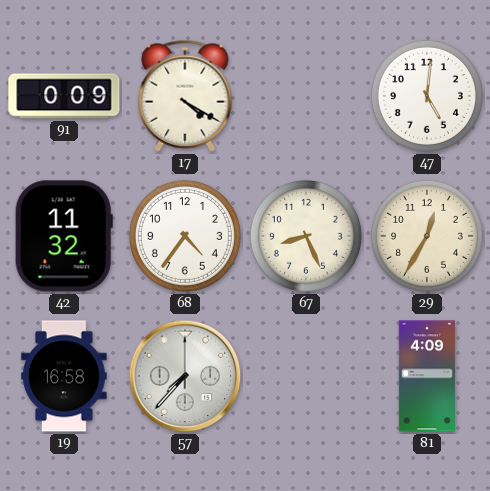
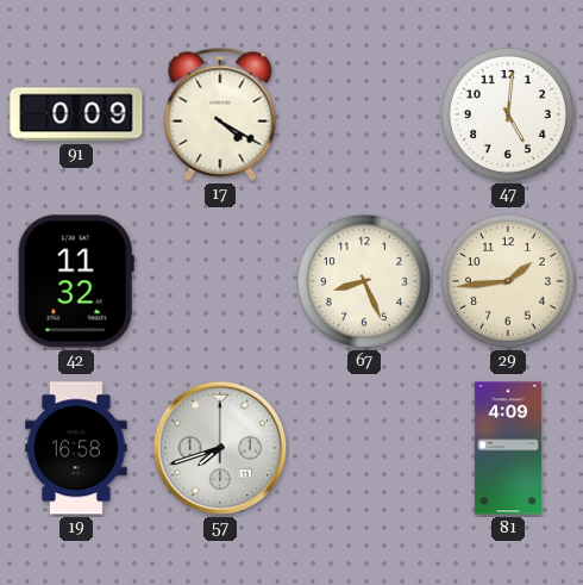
68: 4:36 -> none (185, 236)
29: 12:35 -> 1:44 (508, 281)
57: 7:37 -> 7:42 (220, 448)
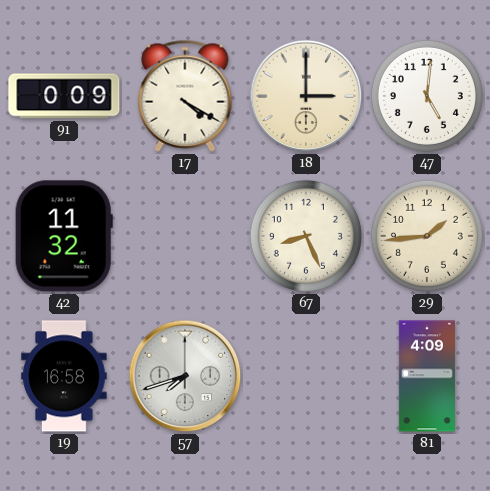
18: none -> 3:00 (306, 96)
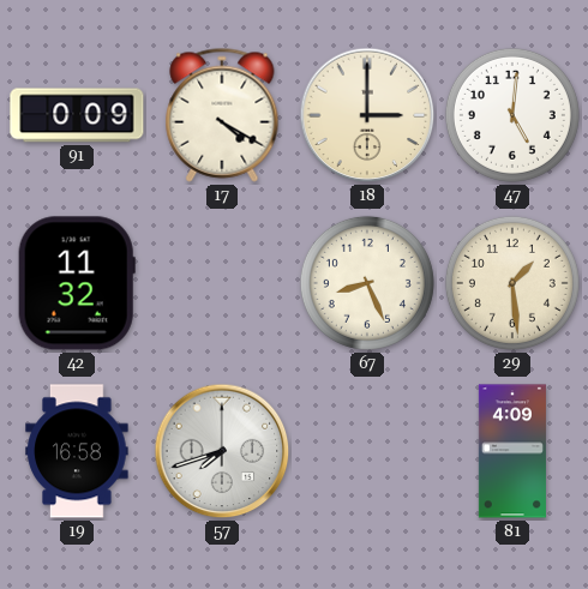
29: 1:44 -> 1:29 (512, 283)
